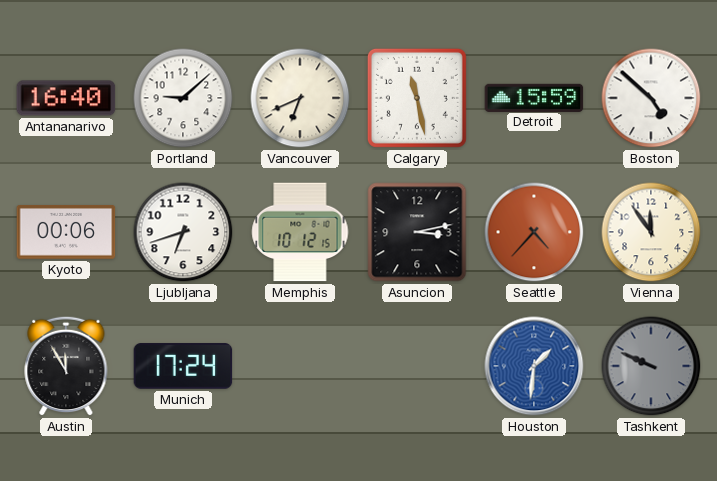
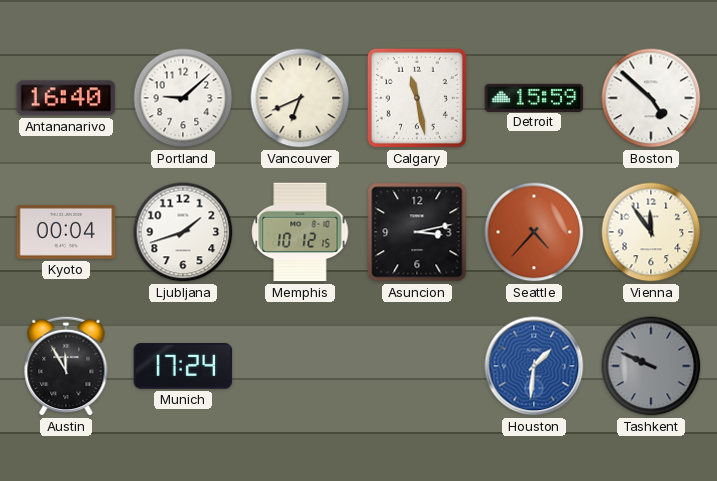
Kyoto: 00:06 -> 00:04 (66, 233)
Ljubljana: 6:42 -> 1:42 (183, 232)
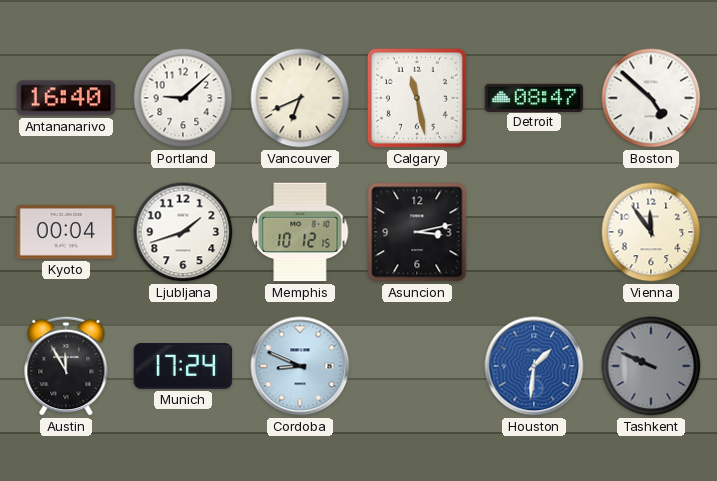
Detroit: 15:59 -> 08:47 (534, 97)
Seattle: 4:37 -> none (534, 232)
Cordoba: none -> 8:49 (300, 366)
